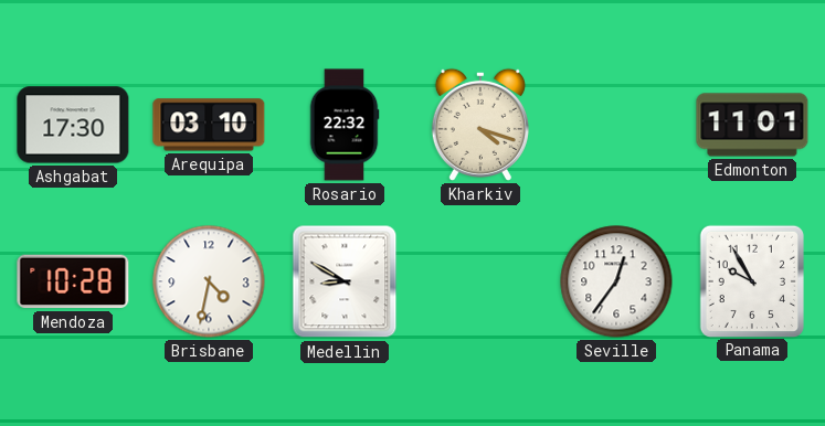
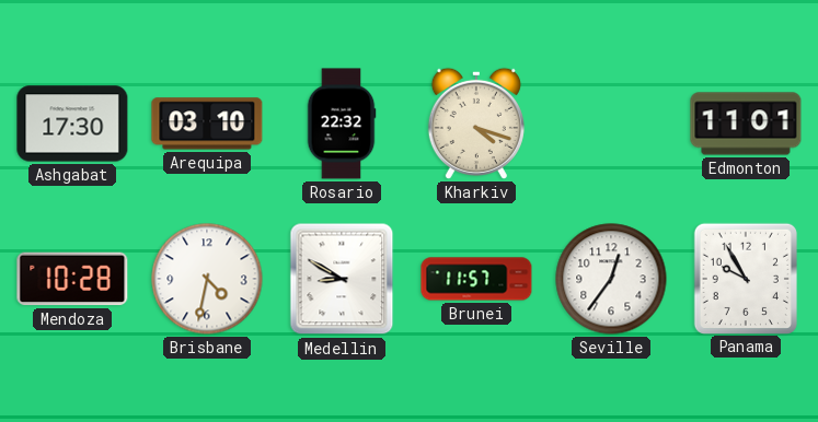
Brunei: none -> 11:57 (476, 279)
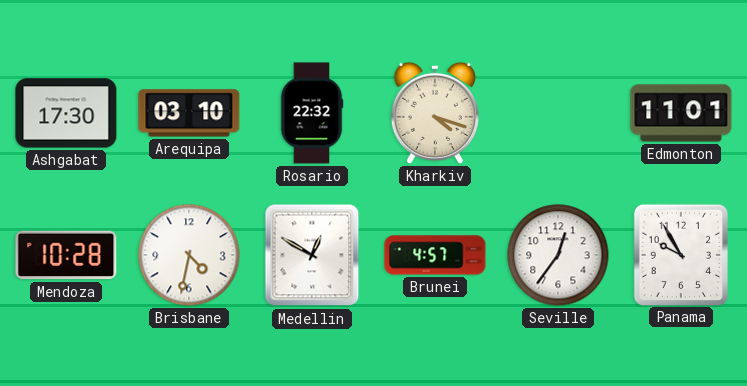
Medellin: 8:50 -> 12:50 (312, 255)
Brunei: 11:57 -> 4:57 (435, 255)
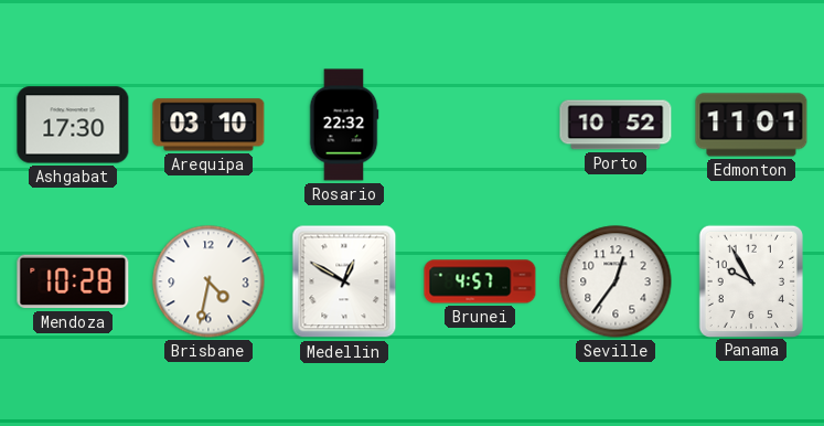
Kharkiv: 4:18 -> none (435, 113)
Porto: none -> 10:52 (616, 125)
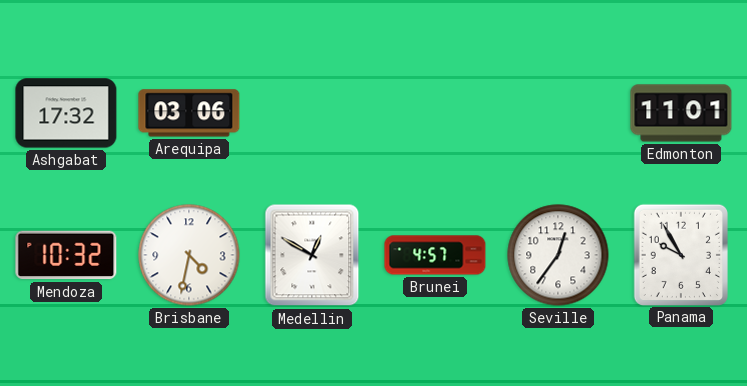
Ashgabat: 17:30 -> 17:32 (66, 113)
Arequipa: 03:10 -> 03:06 (189, 113)
Rosario: 22:32 -> none (344, 125)
Porto: 10:52 -> none (616, 125)
Mendoza: 10:28 -> 10:32 (66, 255)
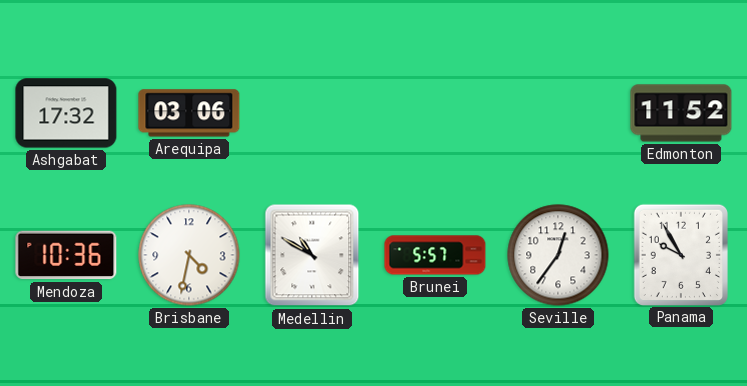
Edmonton: 11:01 -> 11:52 (681, 113)
Mendoza: 10:32 -> 10:36 (66, 255)
Medellin: 12:50 -> 10:50 (312, 255)
Brunei: 4:57 -> 5:57 (435, 255)
